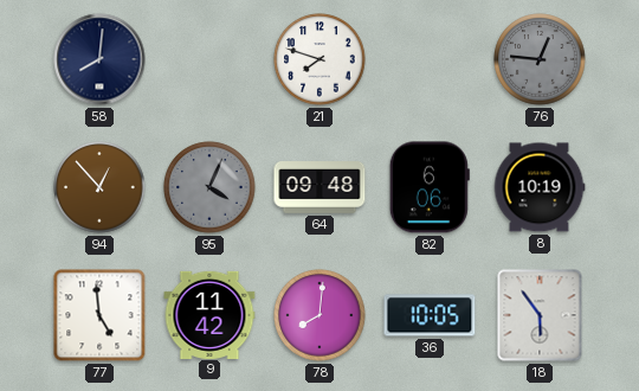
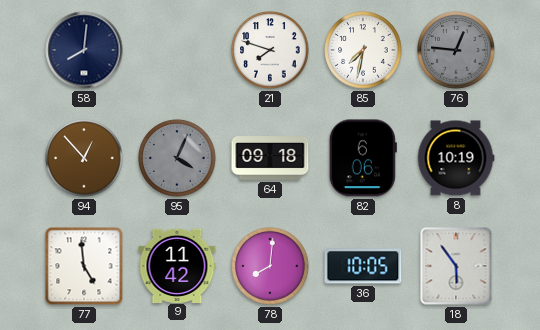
85: none -> 7:32 (363, 50)
64: 09:48 -> 09:18 (270, 159)
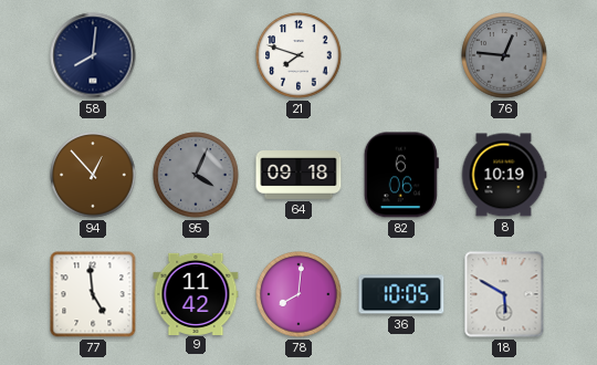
85: 7:32 -> none (363, 50)
18: 5:54 -> 5:50 (504, 294)
